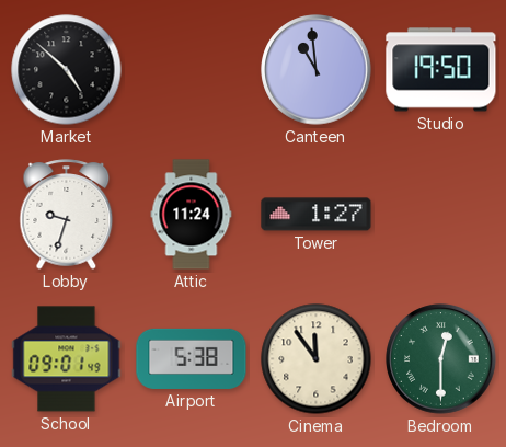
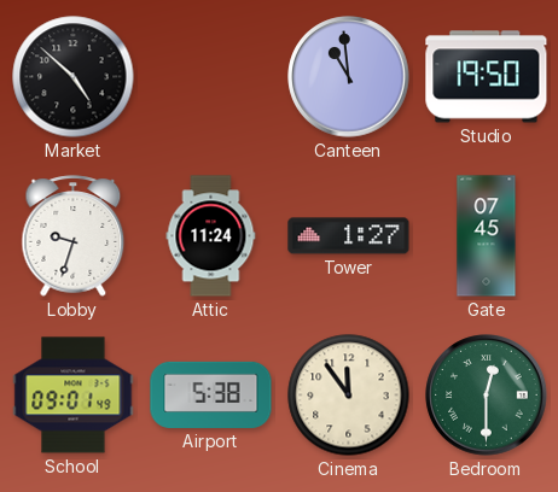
Gate: none -> 07:45 (487, 236)
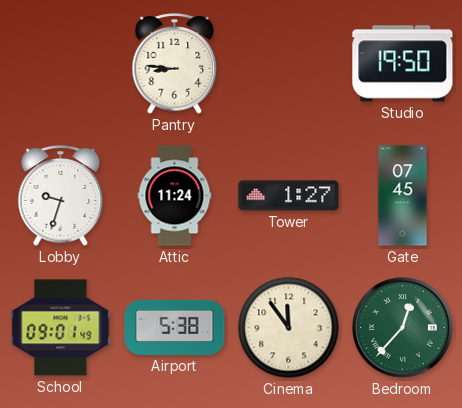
Market: 4:52 -> none (74, 77)
Pantry: none -> 8:46 (175, 64)
Canteen: 10:59 -> none (349, 77)
Bedroom: 12:30 -> 12:37 (403, 328)
